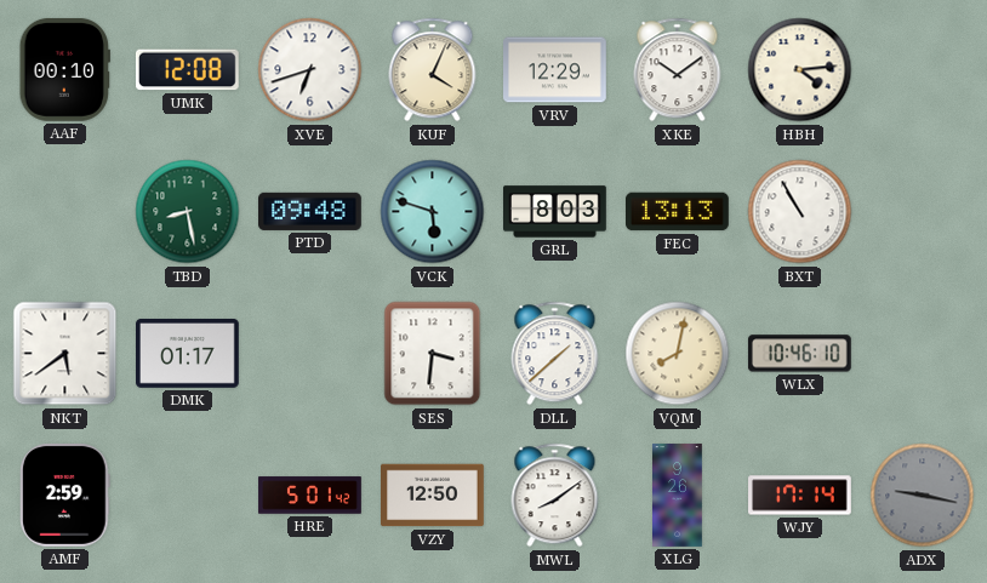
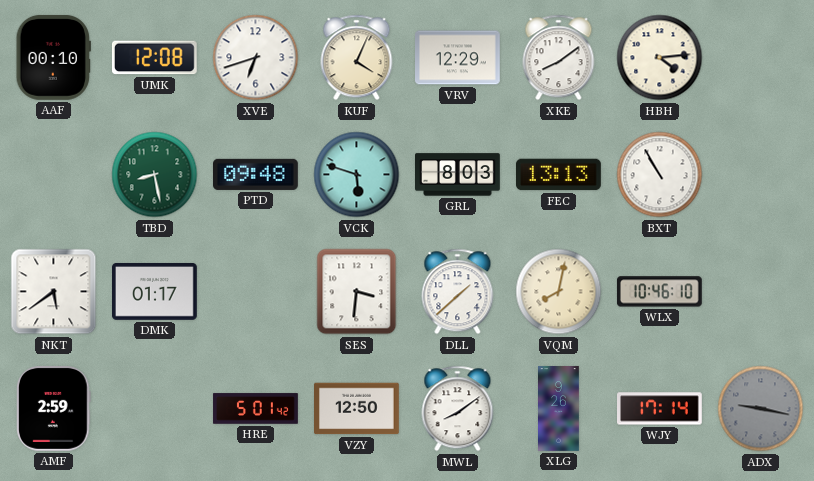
XKE: 10:09 -> 8:09 (559, 58)
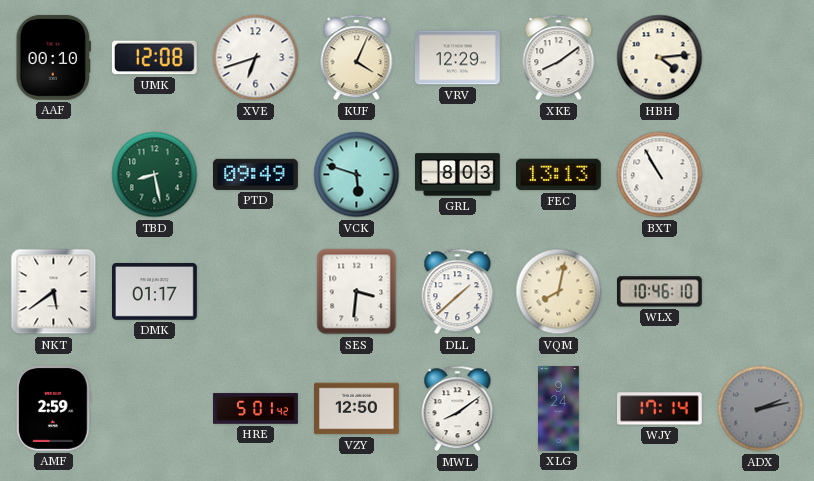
PTD: 09:48 -> 09:49 (256, 174)
XLG: 9:26 -> 9:24 (559, 409)
ADX: 9:17 -> 2:13 (761, 409)
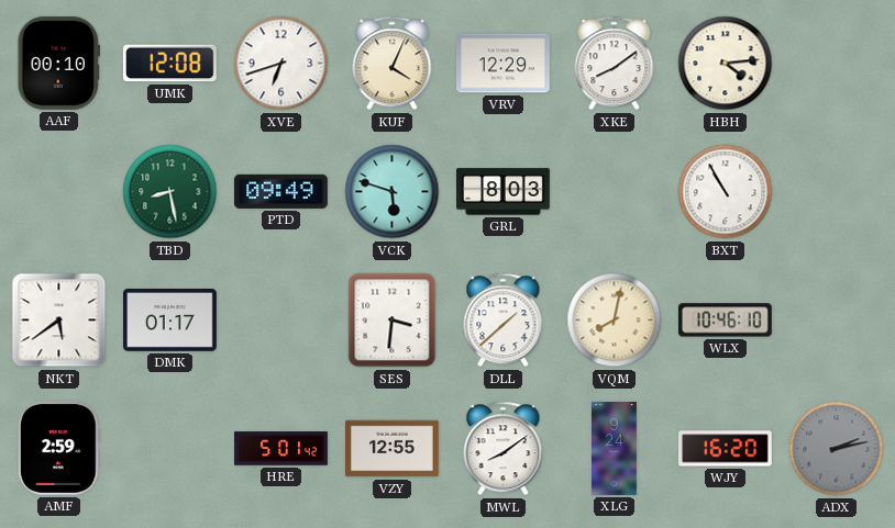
FEC: 13:13 -> none (559, 175)
VZY: 12:50 -> 12:55 (393, 449)
WJY: 17:14 -> 16:20 (726, 449)
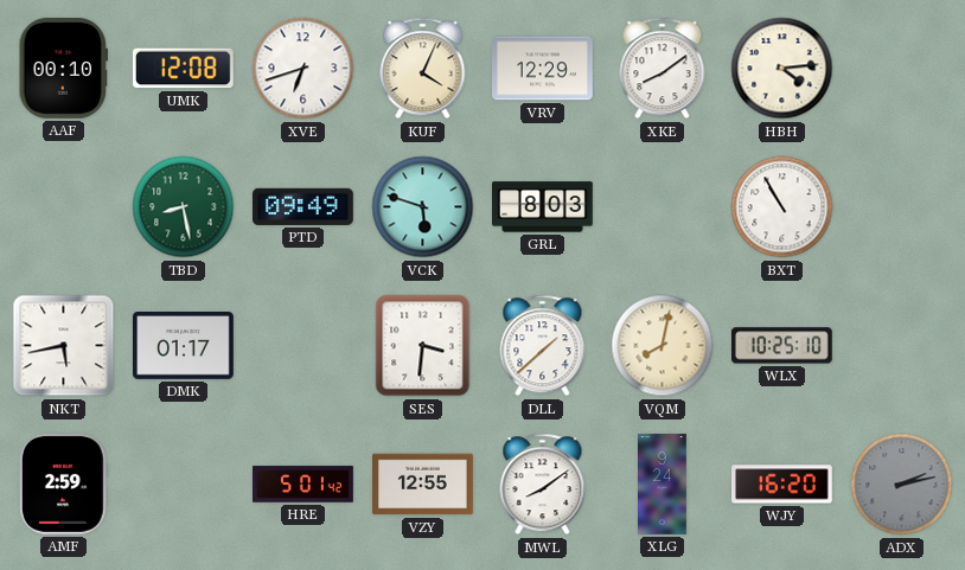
NKT: 5:39 -> 5:43 (64, 346)
WLX: 10:46 -> 10:25 (781, 346)
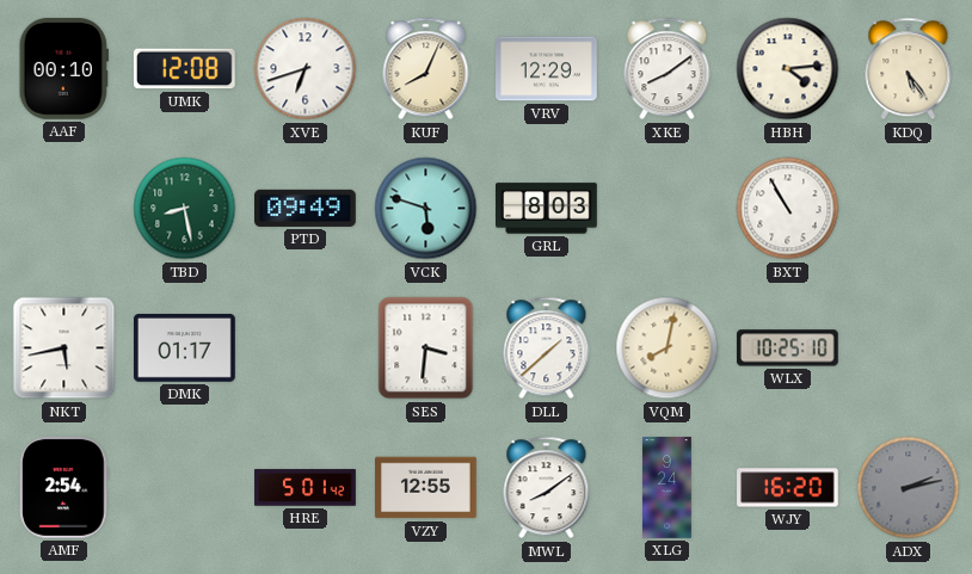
KUF: 4:04 -> 8:04 (426, 69)
KDQ: none -> 5:24 (909, 69)
AMF: 2:59 -> 2:54 (64, 488)
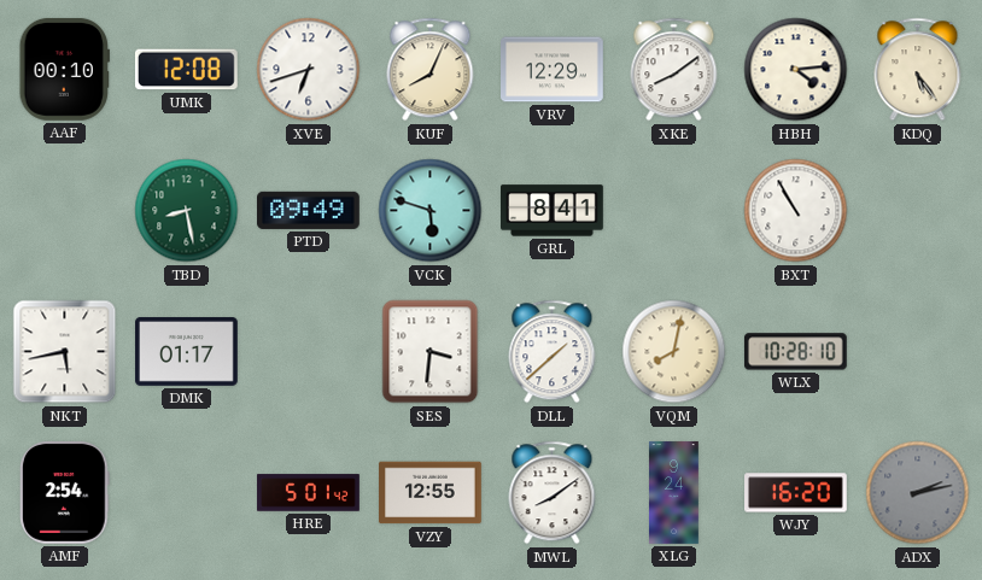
GRL: 8:03 -> 8:41 (553, 211)
WLX: 10:25 -> 10:28 (795, 352)
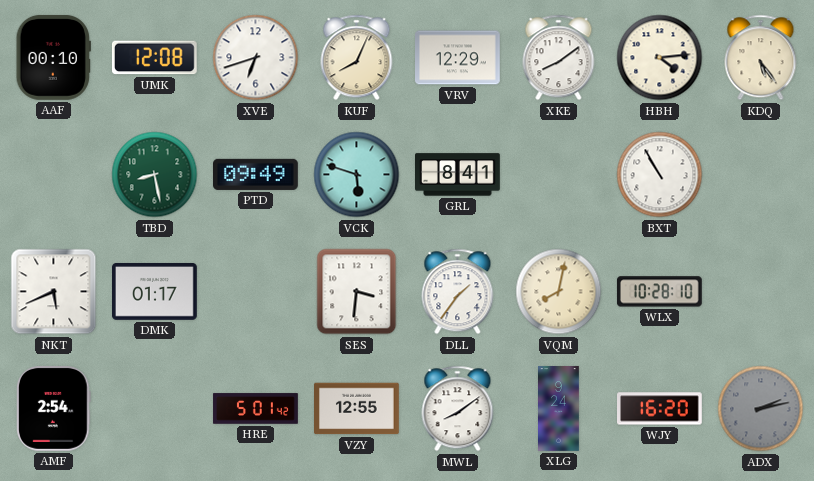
NKT: 5:43 -> 5:41 (54, 292)
DLL: 1:38 -> 1:36 (458, 292)
